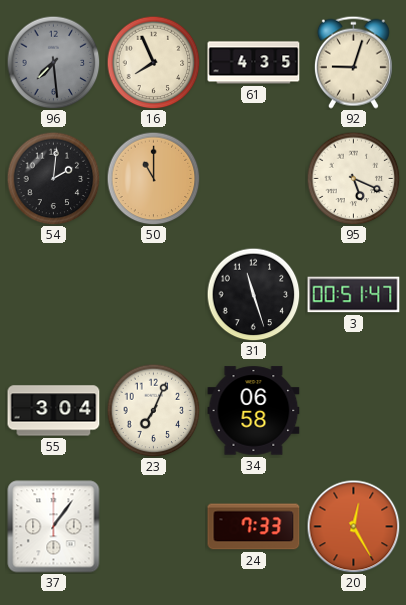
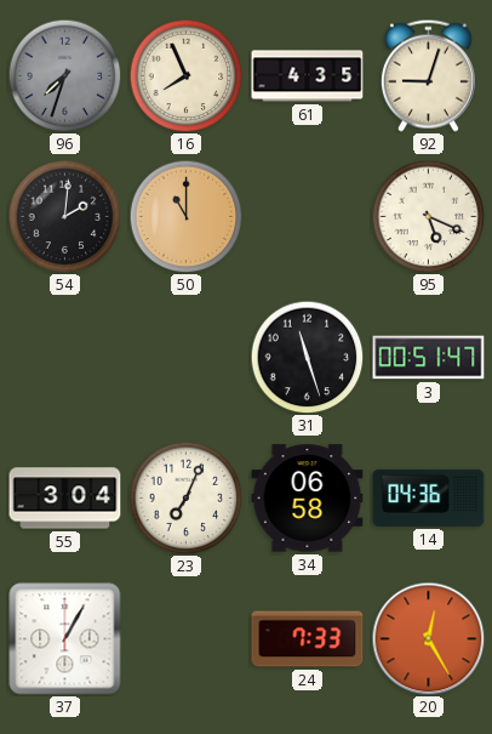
96: 7:29 -> 7:33 (64, 75)
14: none -> 04:36 (429, 497)
37: 1:06 -> 1:05 (65, 639)
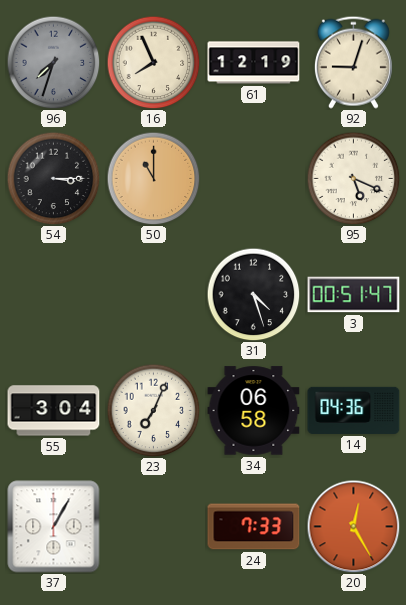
61: 4:35 -> 12:19 (254, 63)
54: 2:01 -> 3:15 (53, 178)
31: 11:27 -> 4:27 (253, 294)
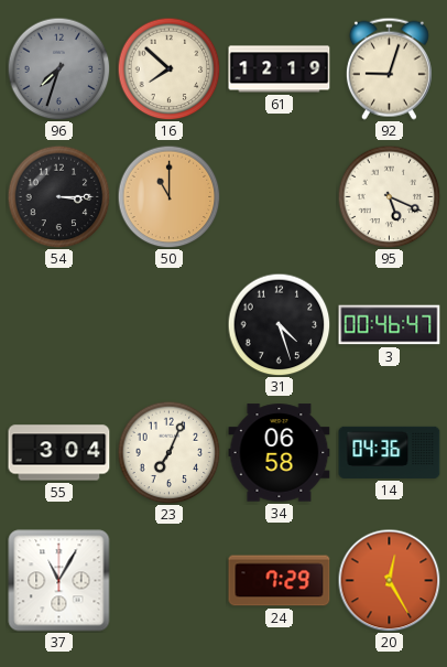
16: 7:56 -> 7:52 (168, 68)
3: 00:51 -> 00:46 (390, 325)
37: 1:05 -> 11:05 (59, 581)
24: 7:33 -> 7:29 (280, 581)
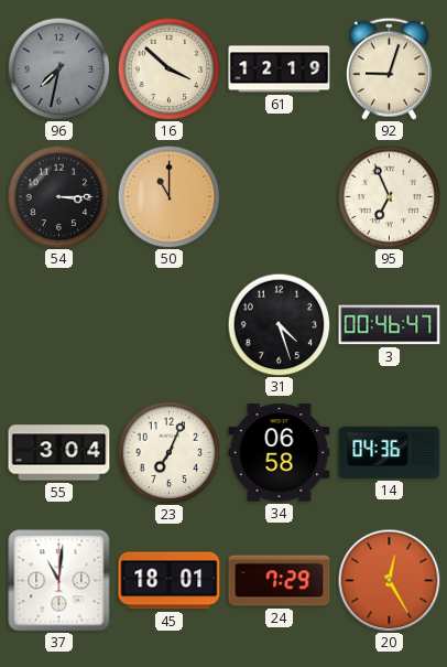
96: 7:33 -> 7:32 (58, 68)
16: 7:52 -> 3:52 (168, 68)
95: 5:19 -> 6:56 (389, 196)
37: 11:05 -> 11:01 (59, 581)
45: none -> 18:01 (170, 581)
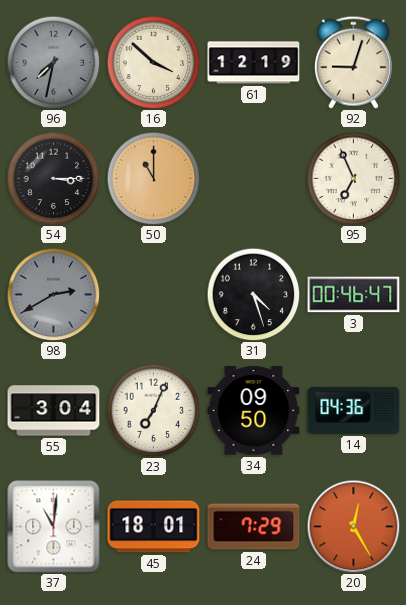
98: none -> 2:40 (53, 294)
34: 06:58 -> 09:50 (254, 411)
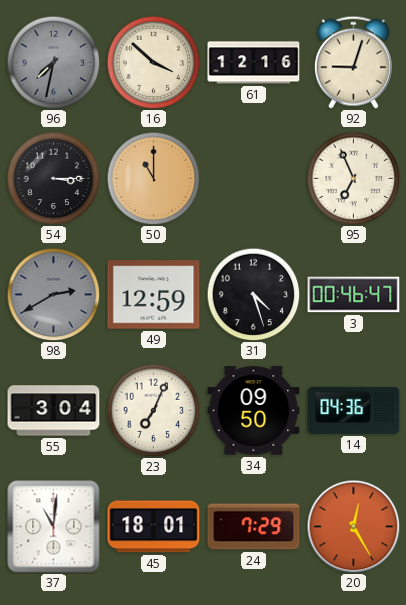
61: 12:19 -> 12:16 (254, 63)
49: none -> 12:59 (154, 295)
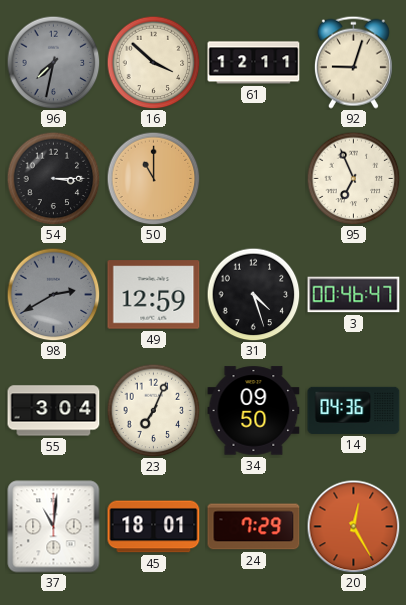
61: 12:16 -> 12:11 (254, 63)
